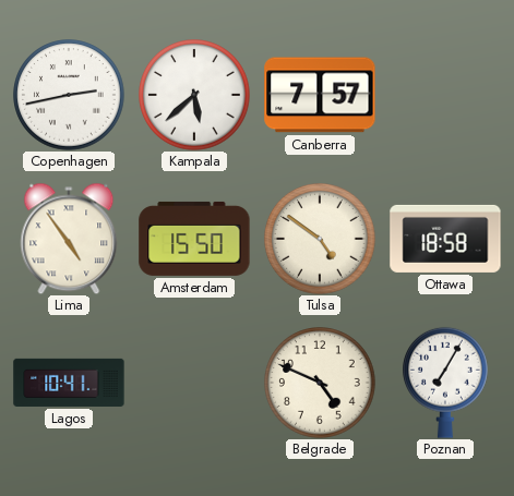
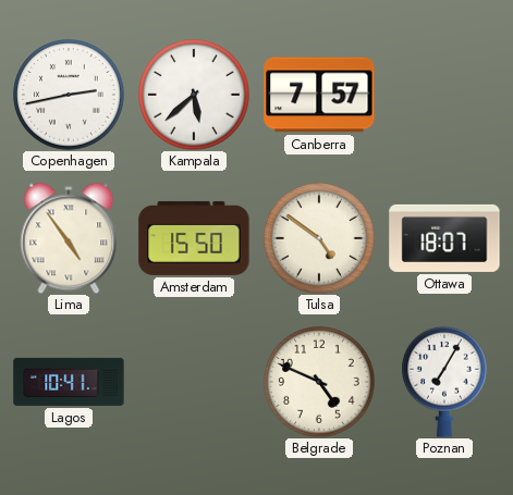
Ottawa: 18:58 -> 18:07 (444, 238)
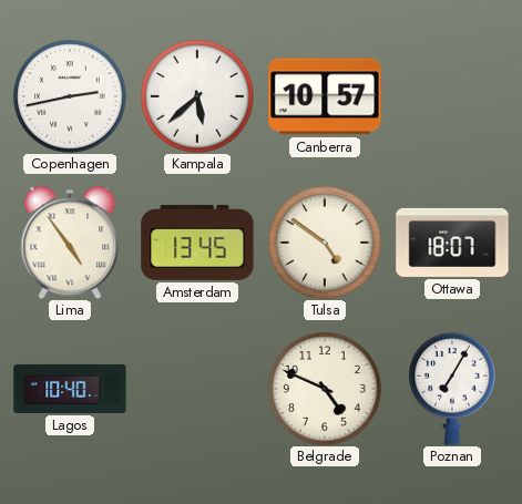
Canberra: 7:57 -> 10:57 (325, 96)
Amsterdam: 15:50 -> 13:45 (197, 243)
Lagos: 10:41 -> 10:40 (70, 389)
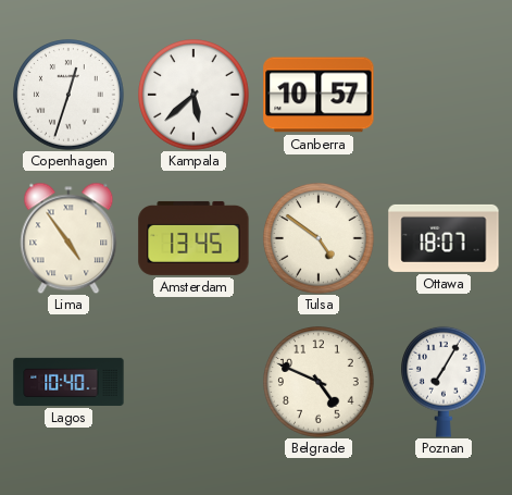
Copenhagen: 2:43 -> 12:33 (68, 95)
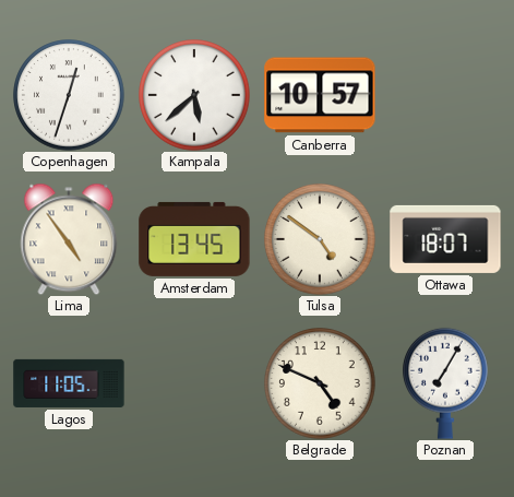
Lagos: 10:40 -> 11:05 (69, 383)
